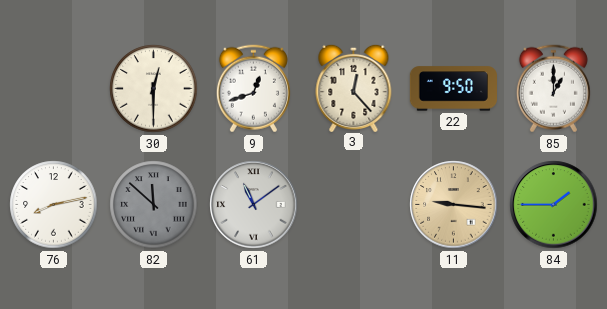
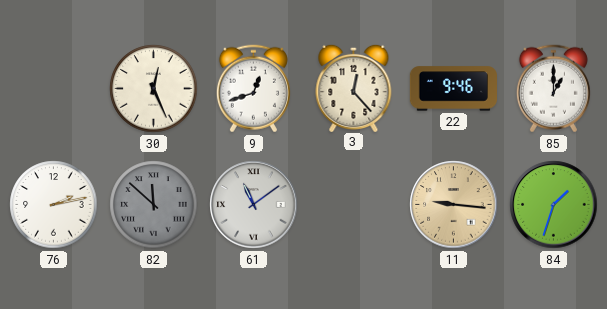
30: 12:30 -> 12:26 (154, 89)
22: 9:50 -> 9:46 (453, 89)
76: 8:13 -> 2:13 (54, 205)
84: 1:45 -> 1:33 (554, 205)
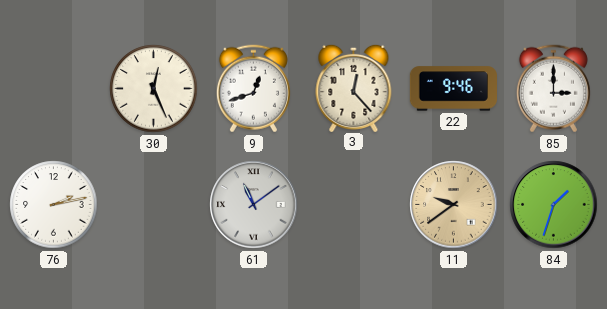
85: 1:00 -> 3:00 (553, 89)
82: 11:52 -> none (154, 205)
11: 9:16 -> 9:39 (454, 205)
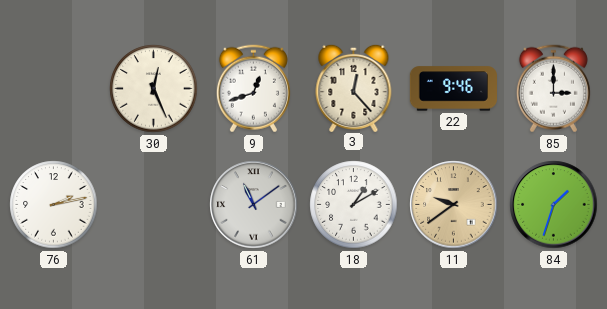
18: none -> 1:10 (354, 205)
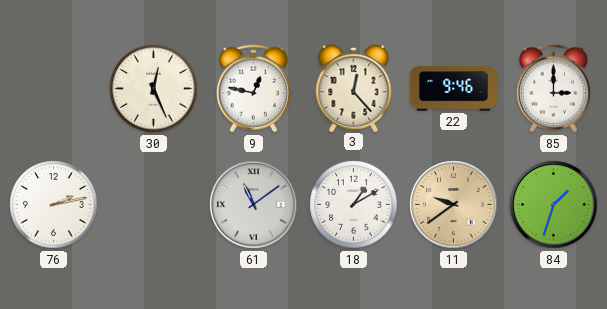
9: 12:42 -> 12:47 (253, 89)
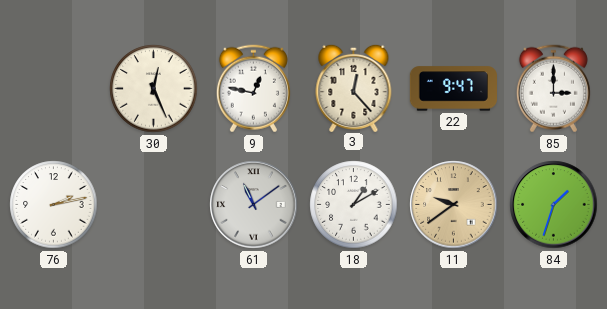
22: 9:46 -> 9:47 (453, 89)
